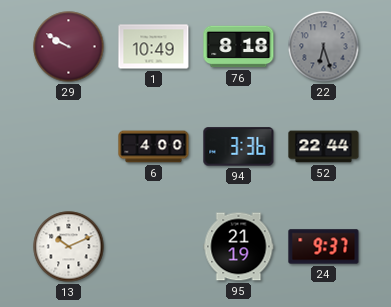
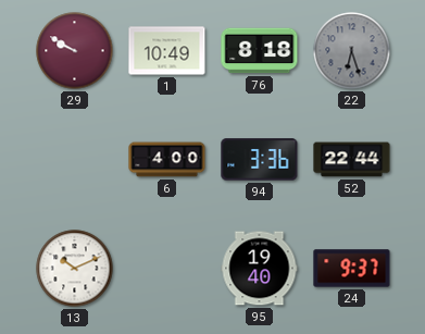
95: 21:19 -> 19:40 (260, 269)
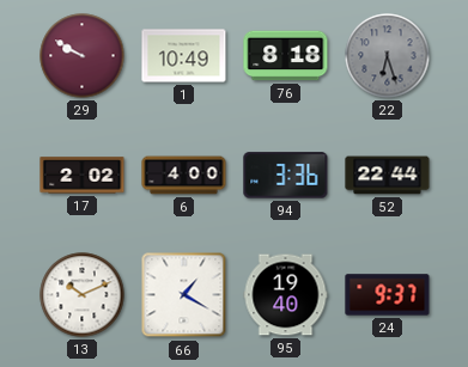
17: none -> 2:02 (83, 176)
66: none -> 1:20 (184, 295)
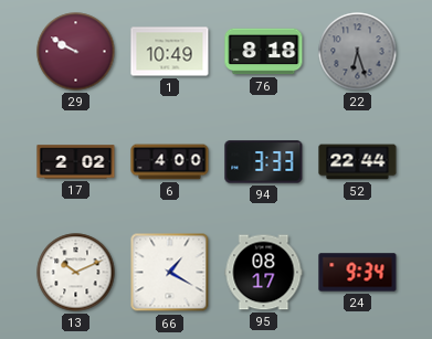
94: 3:36 -> 3:33 (264, 162)
95: 19:40 -> 08:17 (264, 273)
24: 9:37 -> 9:34 (358, 273)
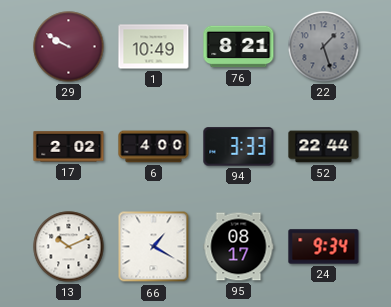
76: 8:18 -> 8:21 (239, 47)
22: 6:27 -> 1:27 (324, 47)
